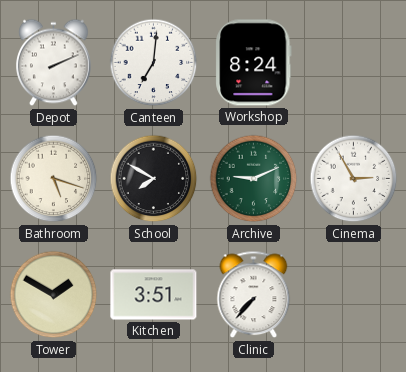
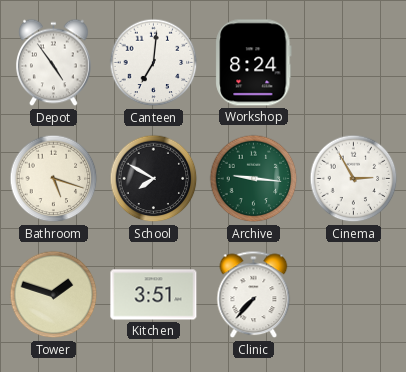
Depot: 2:11 -> 4:54 (54, 63)
Archive: 9:11 -> 9:16 (254, 179)
Tower: 1:50 -> 1:48 (54, 295)
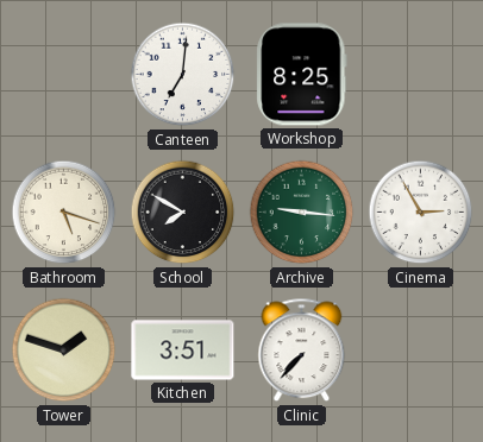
Depot: 4:54 -> none (54, 63)
Workshop: 8:24 -> 8:25 (302, 75)
